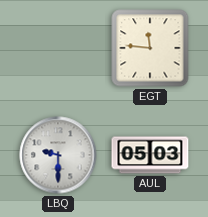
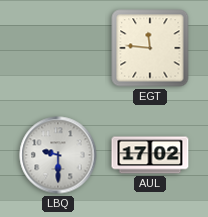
AUL: 05:03 -> 17:02 (150, 155)
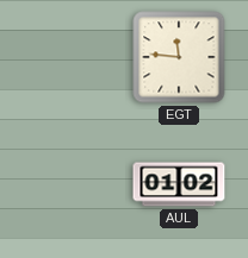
LBQ: 9:30 -> none (58, 155)
AUL: 17:02 -> 01:02 (179, 184)
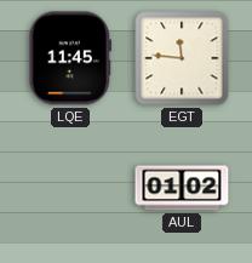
LQE: none -> 11:45 (70, 58)
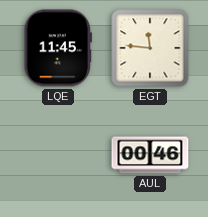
AUL: 01:02 -> 00:46 (150, 155)
